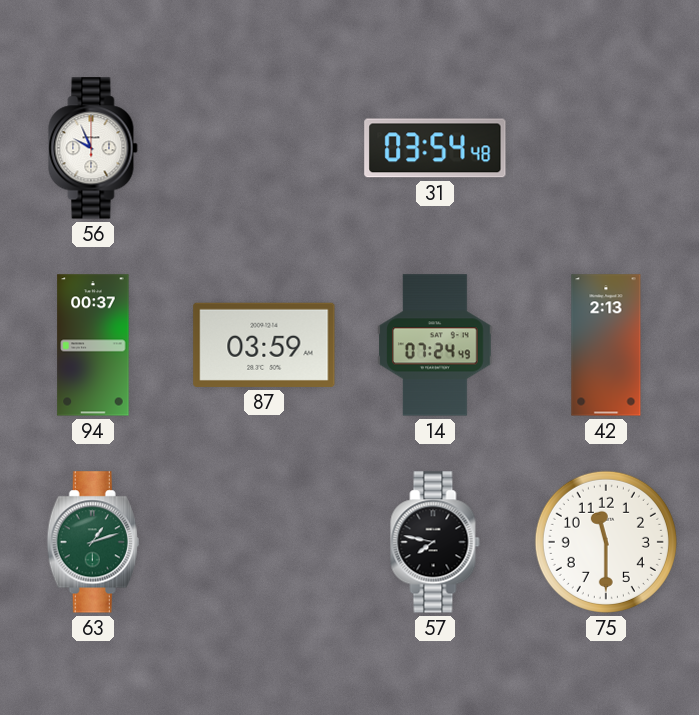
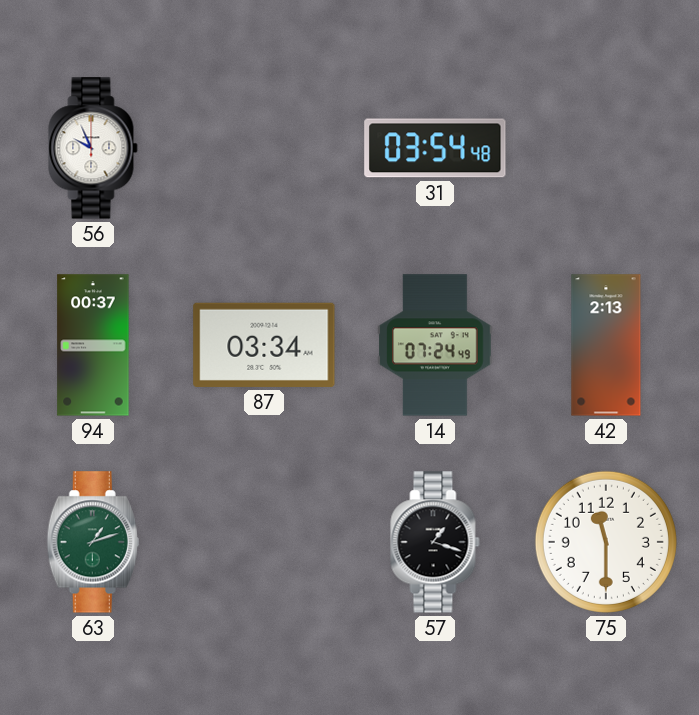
87: 03:59 -> 03:34 (264, 345)
57: 7:47 -> 1:18 (435, 542)
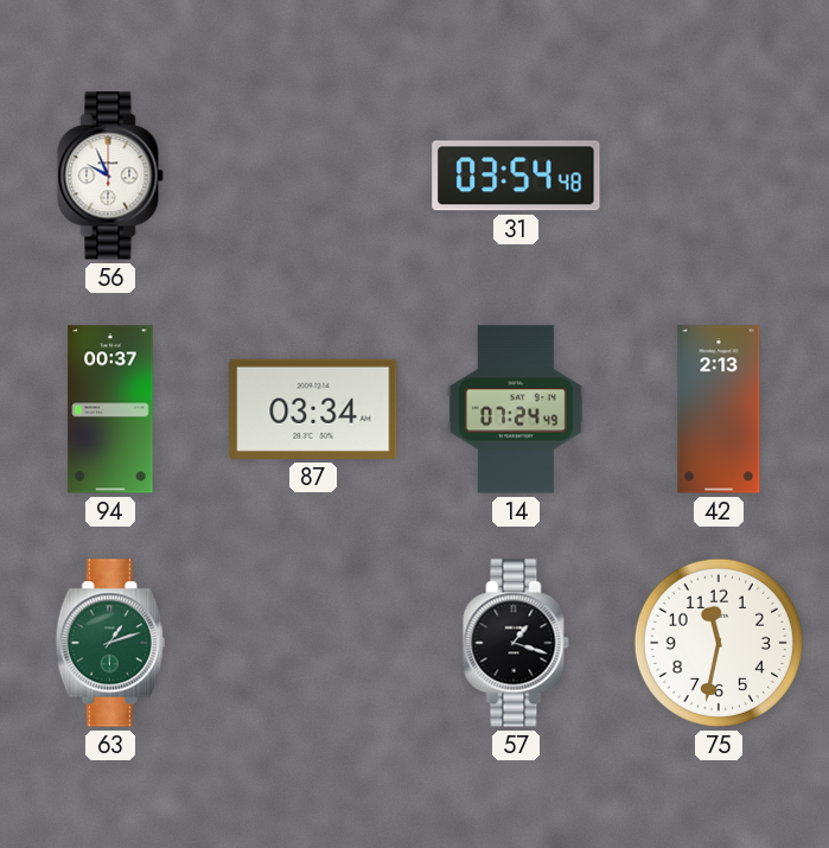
75: 11:30 -> 11:32 (719, 643)
